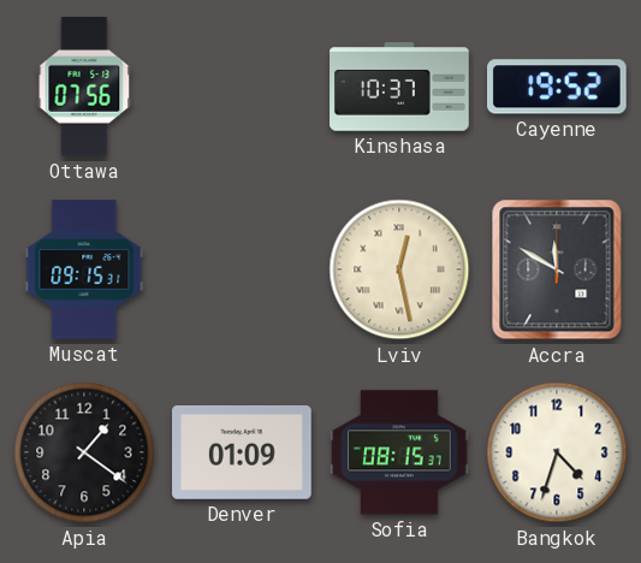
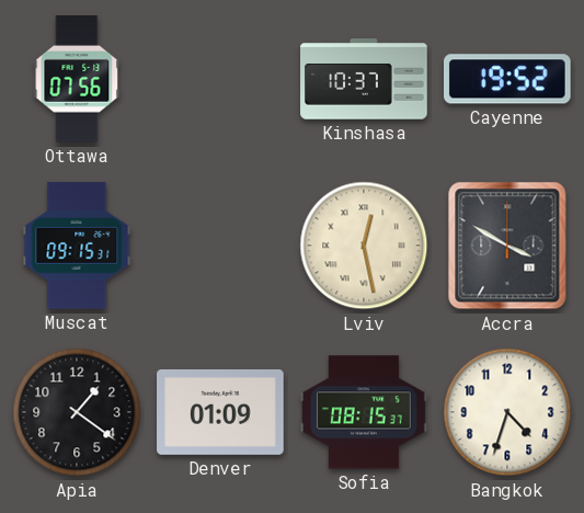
Accra: 11:50 -> 3:50 (507, 246)
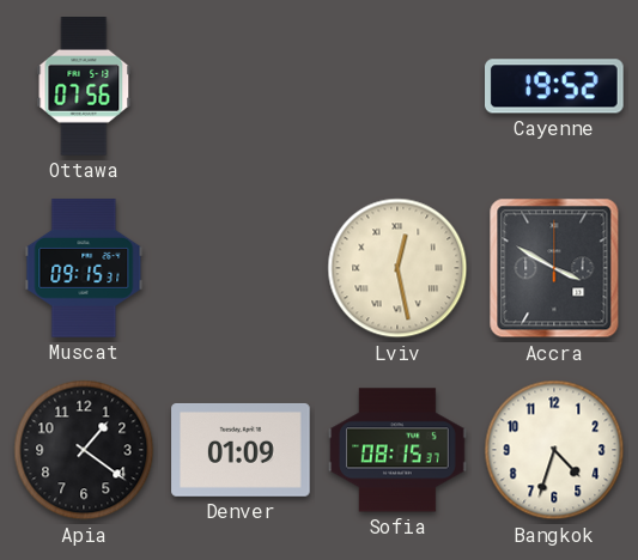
Kinshasa: 10:37 -> none (364, 79)
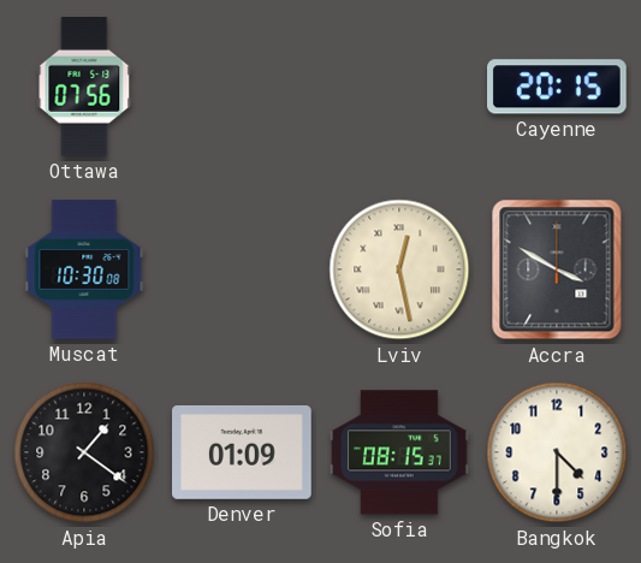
Cayenne: 19:52 -> 20:15 (558, 87)
Muscat: 09:15 -> 10:30 (84, 269)
Bangkok: 4:33 -> 4:30 (557, 452)
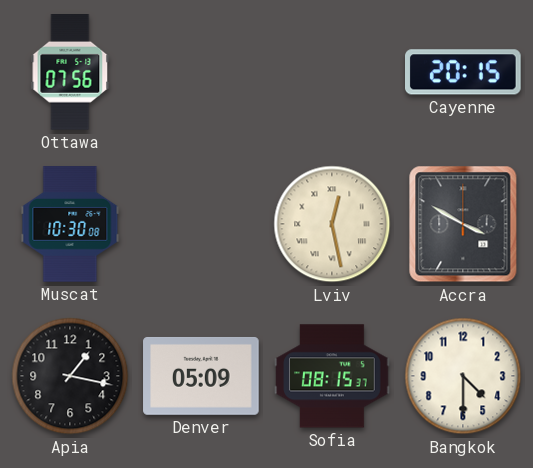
Apia: 1:21 -> 1:17 (70, 376)
Denver: 01:09 -> 05:09 (201, 376)
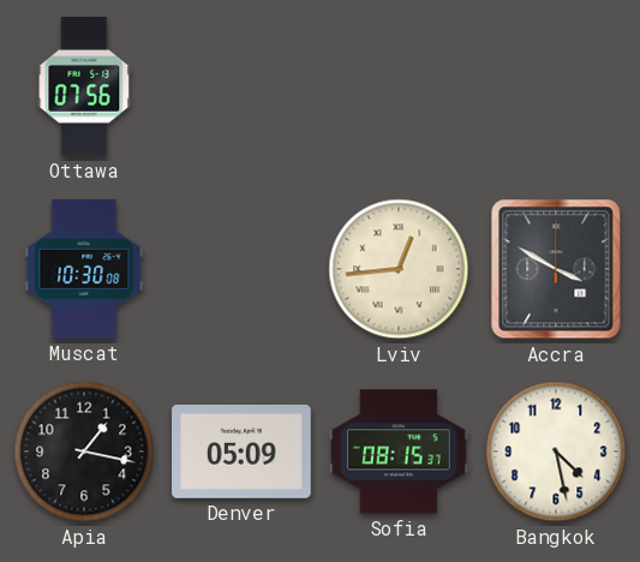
Cayenne: 20:15 -> none (464, 72)
Lviv: 12:28 -> 12:44 (399, 269)
Bangkok: 4:30 -> 4:28 (556, 452)
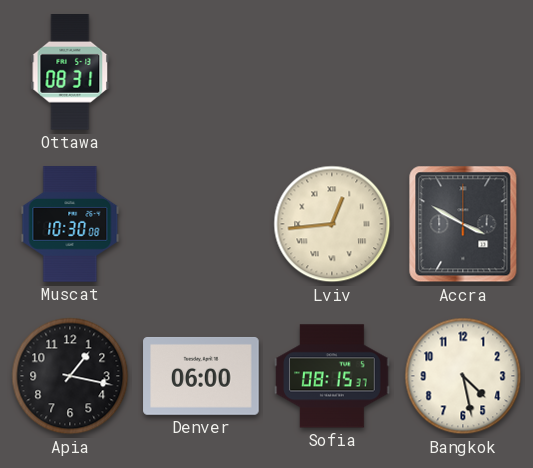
Ottawa: 07:56 -> 08:31 (70, 72)
Denver: 05:09 -> 06:00 (201, 376)
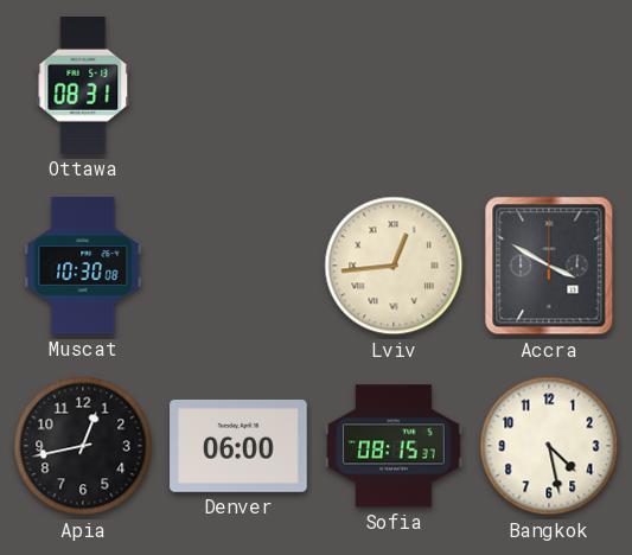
Apia: 1:17 -> 12:43 (83, 446)
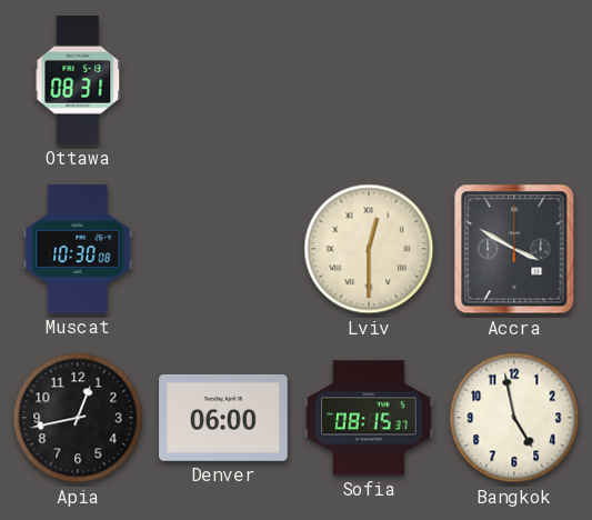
Lviv: 12:44 -> 12:30 (369, 249)
Bangkok: 4:28 -> 4:58 (514, 418)
